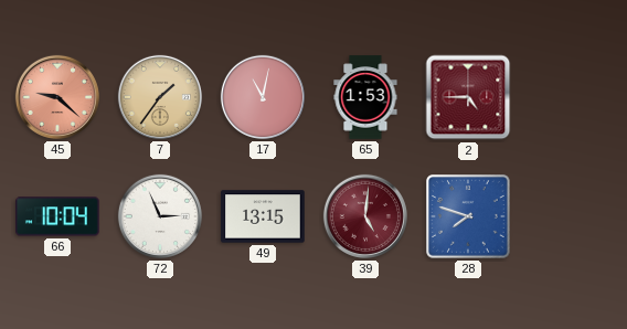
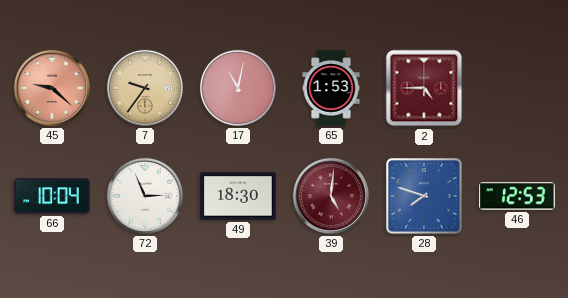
7: 1:36 -> 9:36 (145, 88)
49: 13:15 -> 18:30 (238, 196)
46: none -> 12:53 (517, 196)
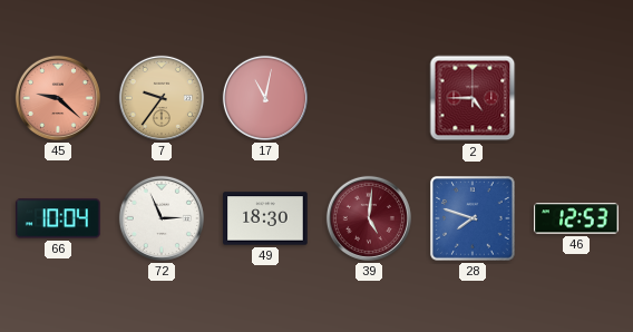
65: 1:53 -> none (331, 88)
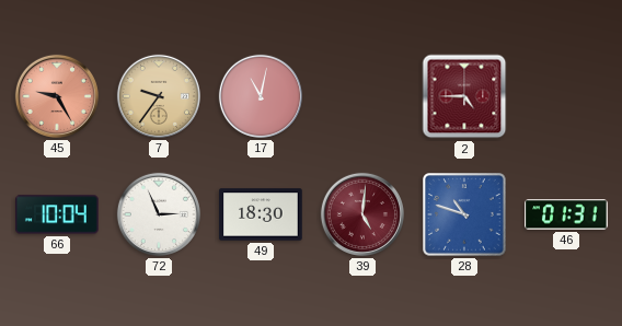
45: 9:22 -> 9:25 (57, 96)
28: 7:48 -> 10:48 (464, 214)
46: 12:53 -> 01:31 (566, 214)
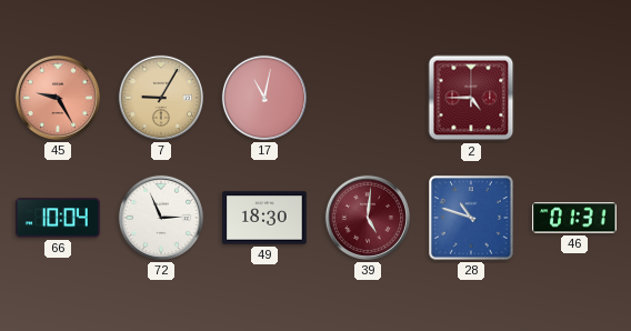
7: 9:36 -> 9:05 (161, 98)
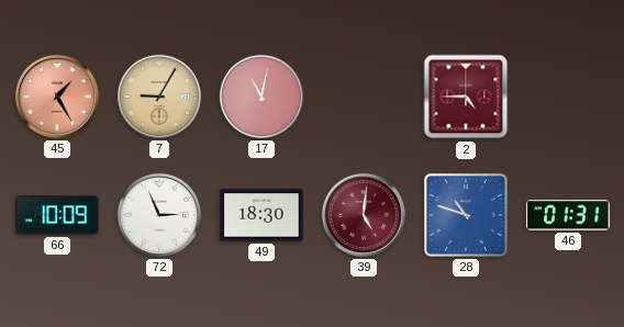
45: 9:25 -> 1:25 (57, 97)
66: 10:04 -> 10:09 (57, 215)
